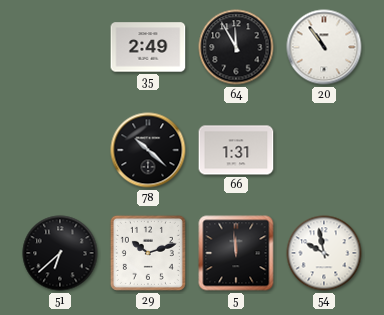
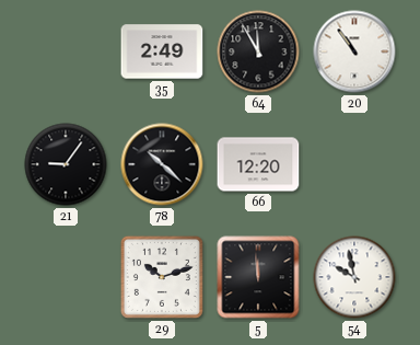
21: none -> 9:06 (66, 164)
66: 1:31 -> 12:20 (258, 164)
51: 6:38 -> none (60, 253)
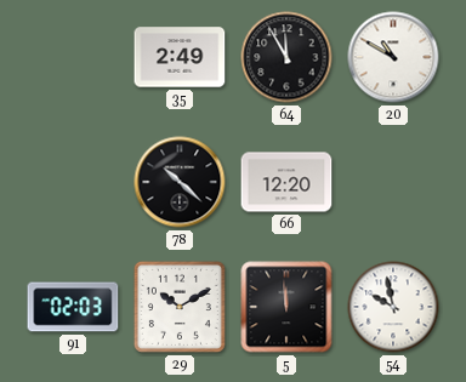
20: 10:54 -> 10:50 (393, 57)
21: 9:06 -> none (66, 164)
91: none -> 02:03 (73, 307)
29: 10:12 -> 10:10 (180, 307)
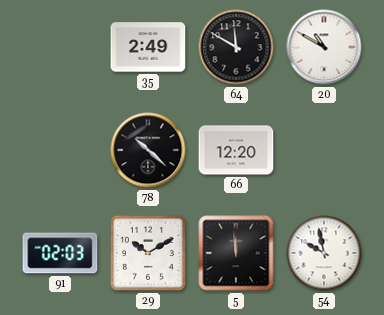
64: 11:55 -> 11:50 (236, 47)
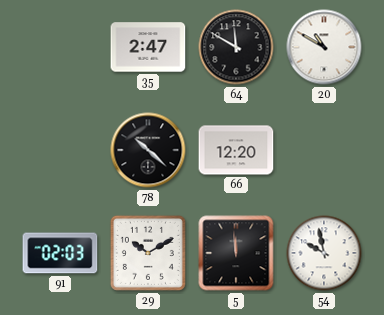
35: 2:49 -> 2:47 (148, 47)
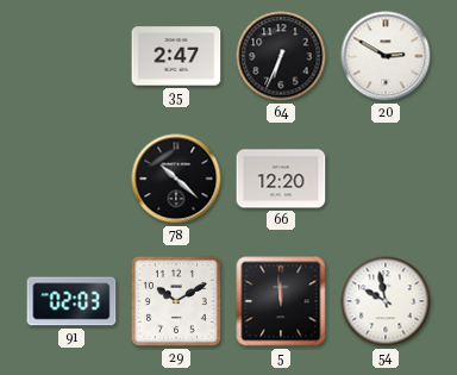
64: 11:50 -> 6:34 (281, 56)
20: 10:50 -> 2:50 (386, 56)
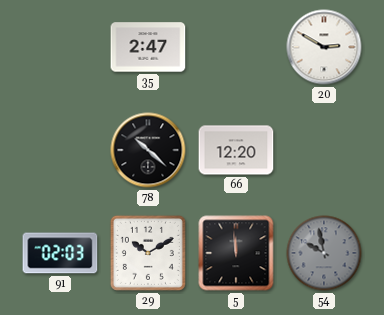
64: 6:34 -> none (281, 56)
54 dial: white -> grey (324, 253)
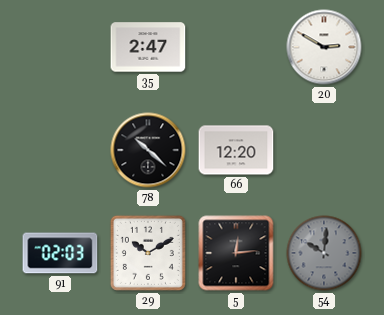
5: 11:59 -> 12:14 (236, 253)
54: 9:58 -> 10:01 (324, 253)
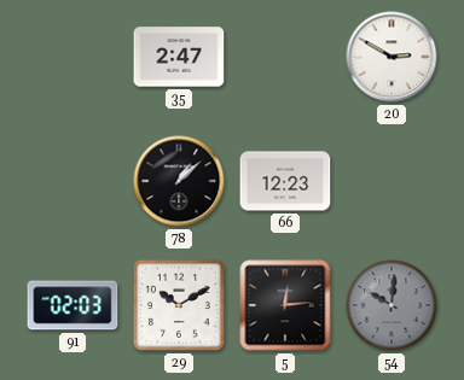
78: 10:22 -> 1:08 (179, 181)
66: 12:20 -> 12:23 (285, 181)
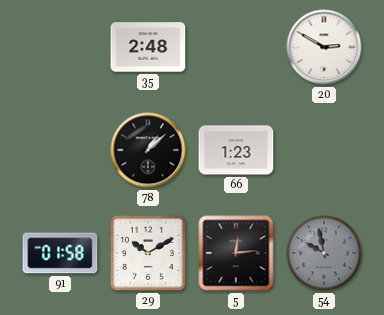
35: 2:47 -> 2:48 (148, 47)
66: 12:23 -> 1:23 (236, 150)
91: 02:03 -> 01:58 (60, 253)
54: 10:01 -> 9:58 (324, 253)
